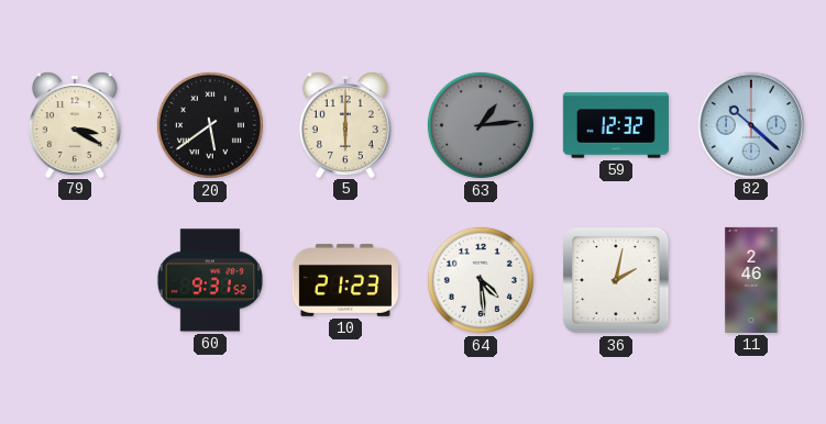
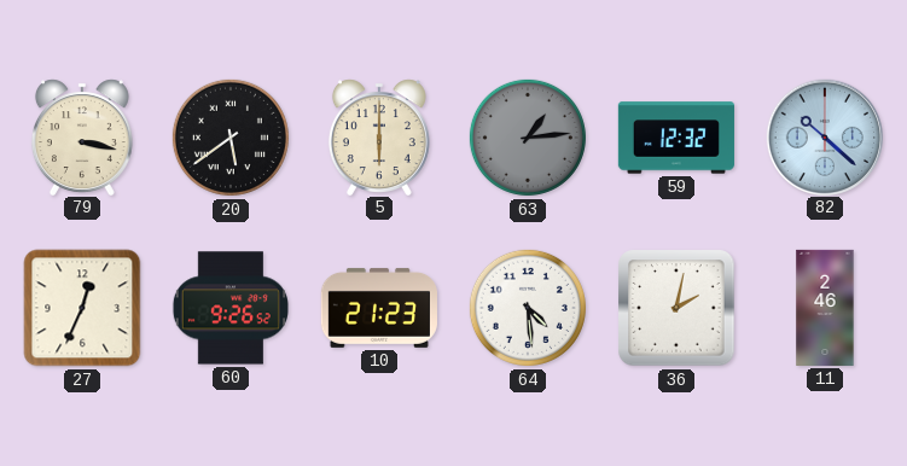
79: 3:20 -> 3:17 (82, 136)
27: none -> 12:34 (82, 308)
60: 9:31 -> 9:26 (231, 308)
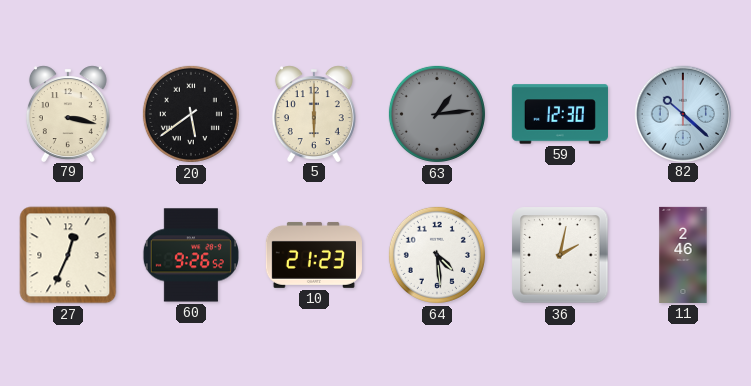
59: 12:32 -> 12:30 (560, 114)
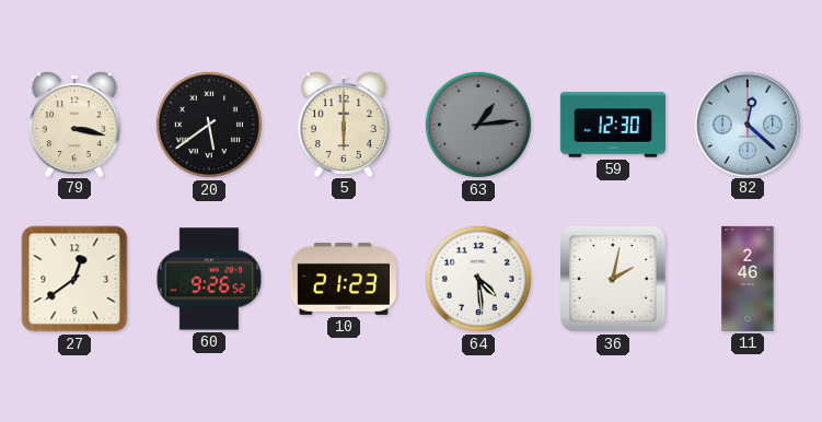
82: 10:22 -> 12:22 (746, 124)
27: 12:34 -> 12:39 (74, 279)
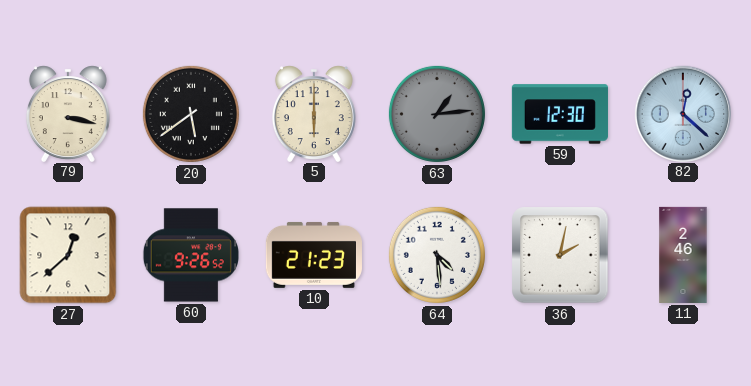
27: 12:39 -> 12:38 (68, 255)
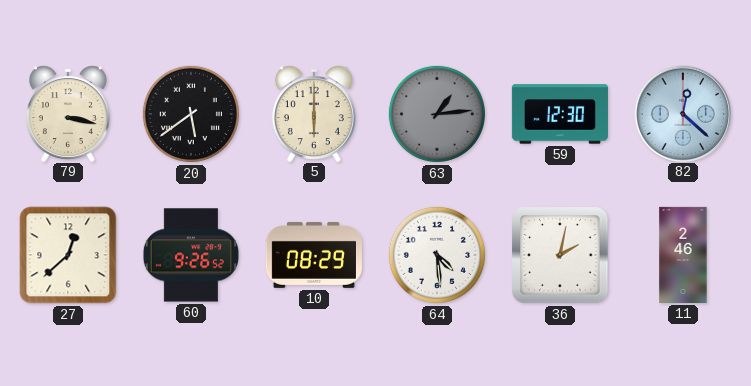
10: 21:23 -> 08:29 (314, 255)
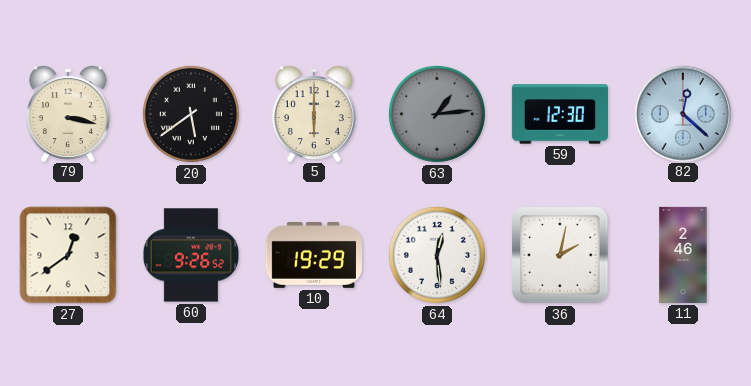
27: 12:38 -> 12:39 (68, 255)
10: 08:29 -> 19:29 (314, 255)
64: 4:29 -> 12:29 (437, 255)
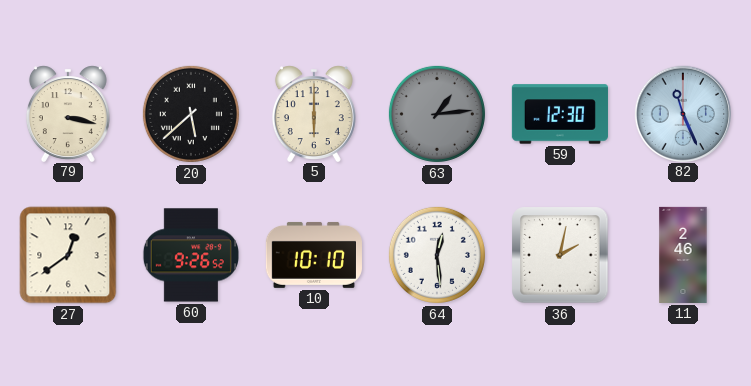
20: 5:39 -> 5:38 (191, 114)
82: 12:22 -> 11:26 (682, 113)
10: 19:29 -> 10:10 (314, 255)
